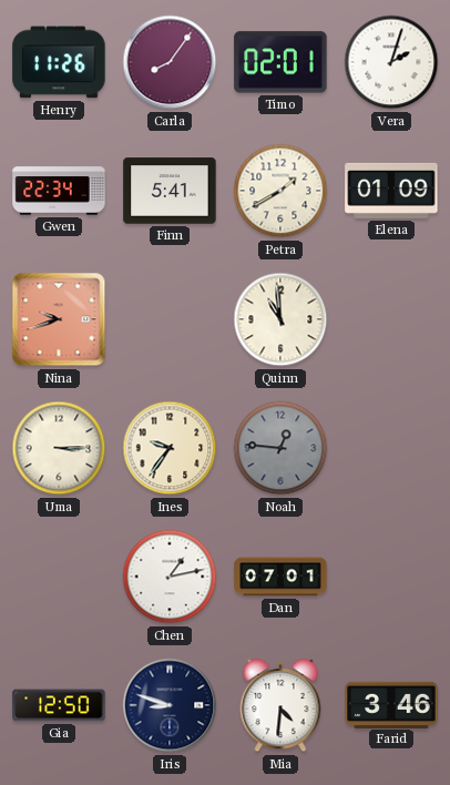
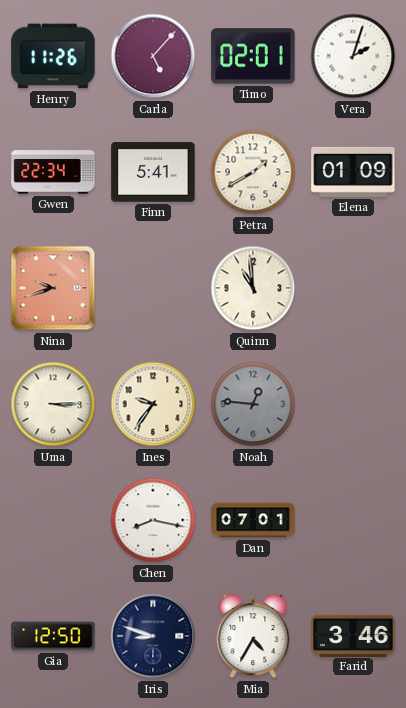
Carla: 8:06 -> 5:07 (153, 56)
Chen: 1:13 -> 8:17 (153, 520)
Mia: 4:31 -> 4:35 (253, 636)
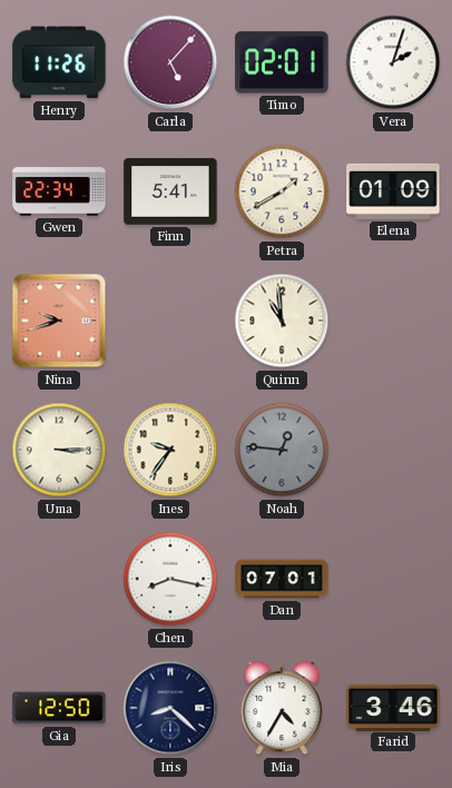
Iris: 8:48 -> 8:22 (170, 708)
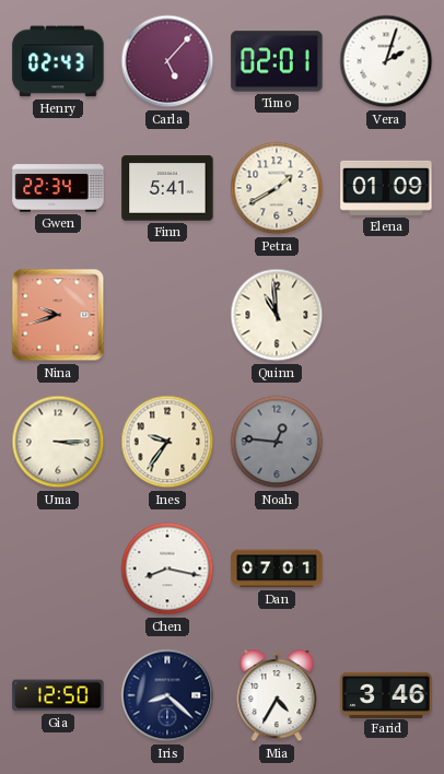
Henry: 11:26 -> 02:43 (58, 61)
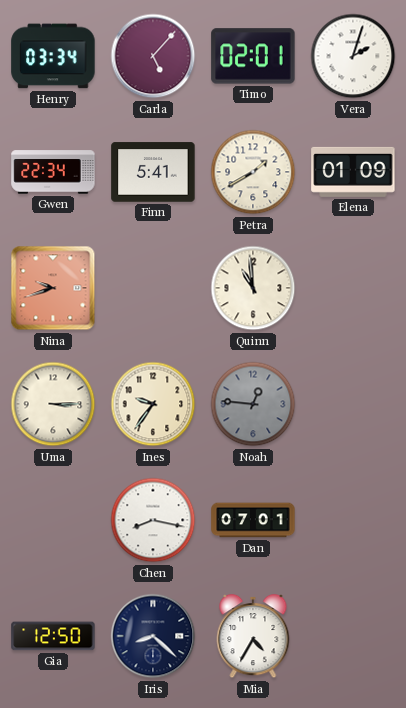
Henry: 02:43 -> 03:34 (53, 56)
Farid: 3:46 -> none (386, 694)
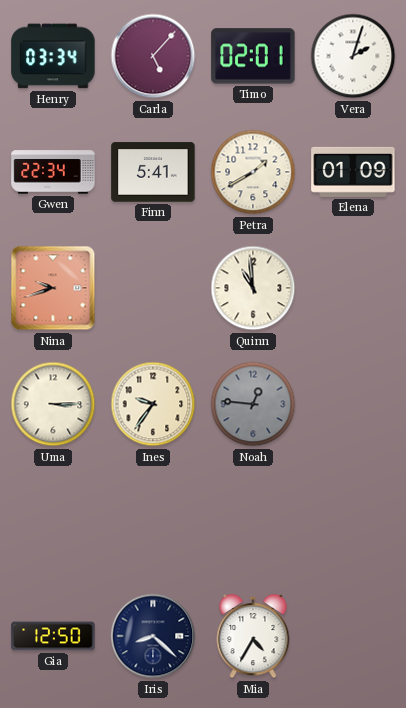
Chen: 8:17 -> none (153, 520)
Dan: 07:01 -> none (253, 520)
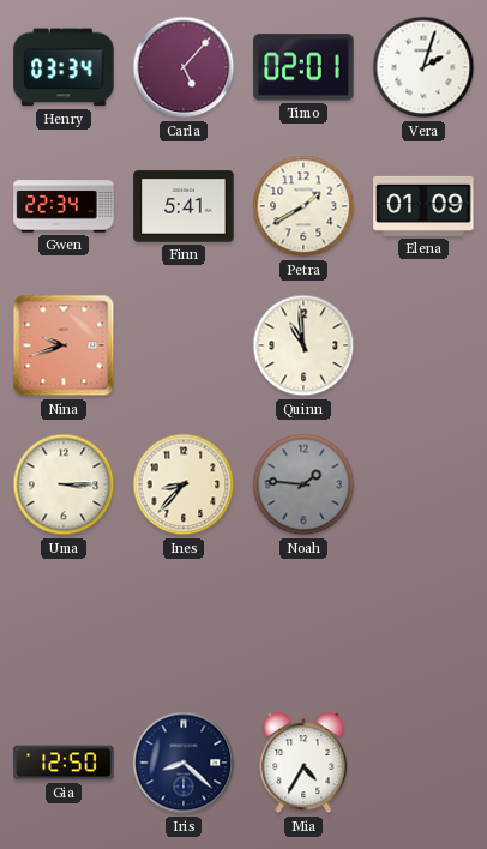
Ines: 9:36 -> 8:37 (184, 484)
Noah: 12:46 -> 1:46 (303, 484)
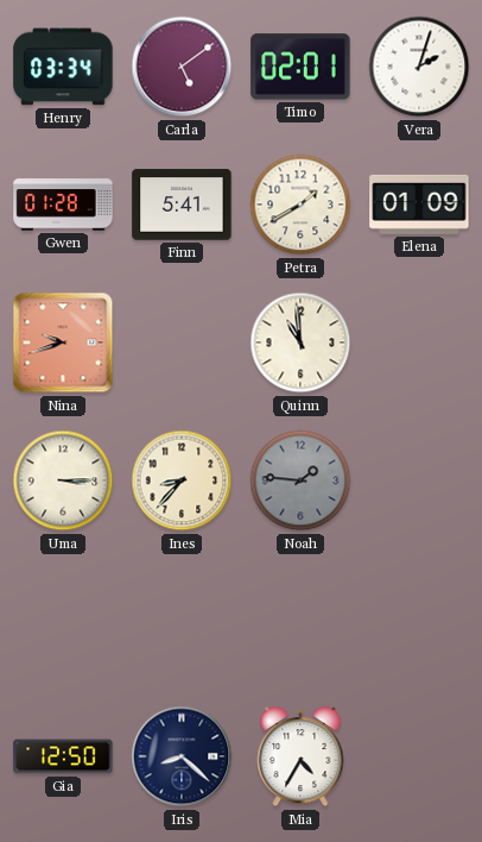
Carla: 5:07 -> 5:09 (182, 67)
Gwen: 22:34 -> 01:28 (63, 205)
